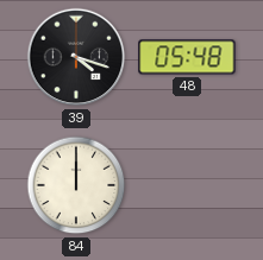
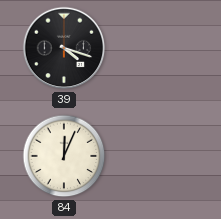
48: 05:48 -> none (187, 57)
84: 12:00 -> 12:04 (64, 156)
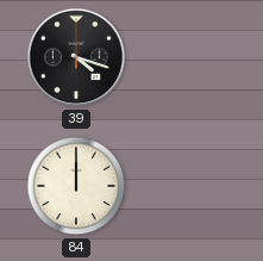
84: 12:04 -> 12:00 (76, 186)
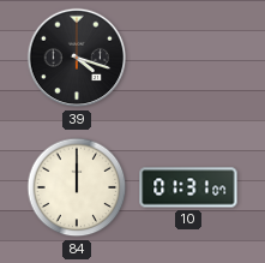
10: none -> 01:31 (188, 187)
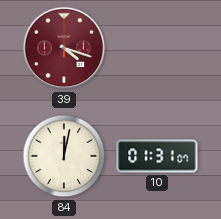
39 dial: black -> burgundy (64, 48)
84: 12:00 -> 12:02 (64, 156)
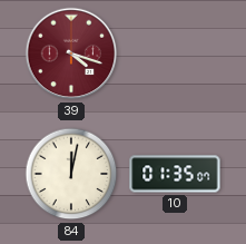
10: 01:31 -> 01:35 (175, 174)
